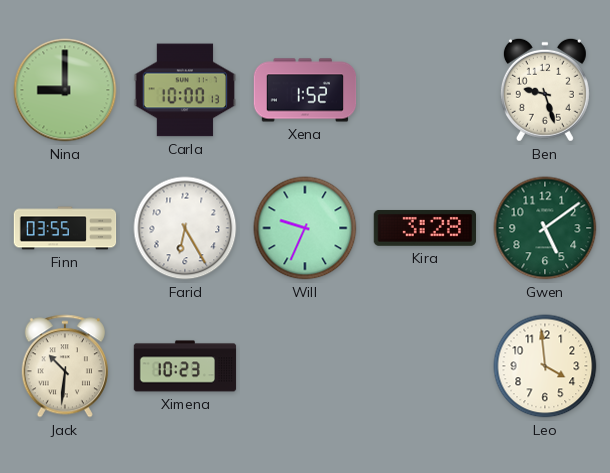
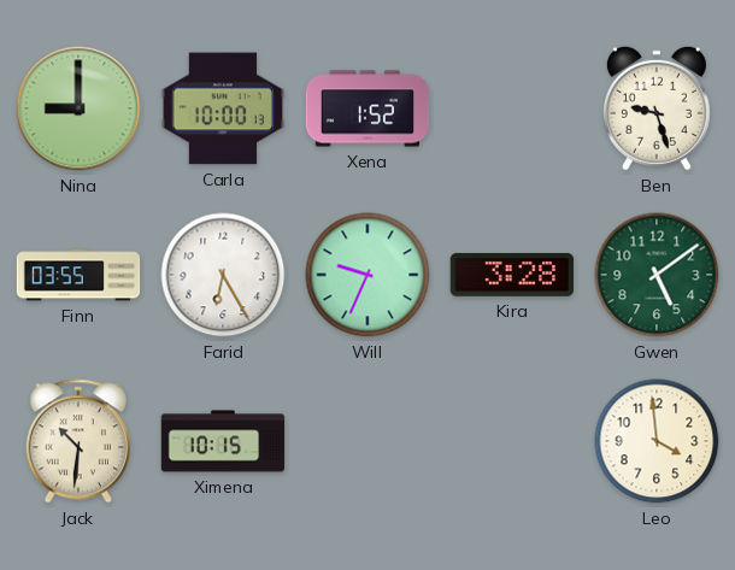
Ximena: 10:23 -> 10:15 (223, 441)
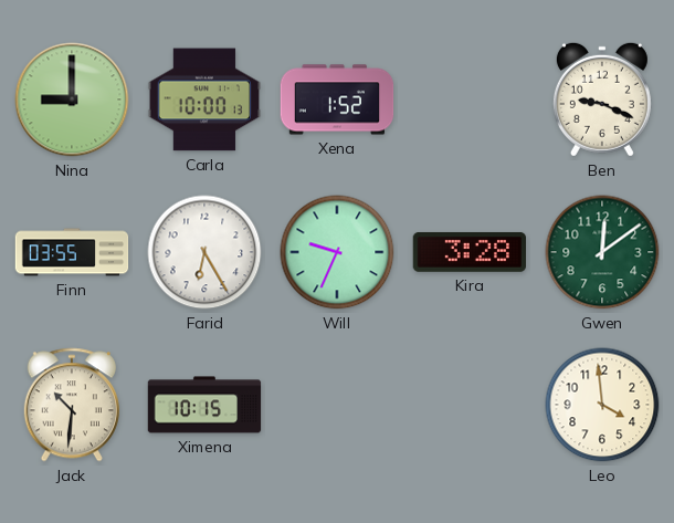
Ben: 9:27 -> 9:19 (602, 100)
Gwen: 5:09 -> 12:09 (602, 252)
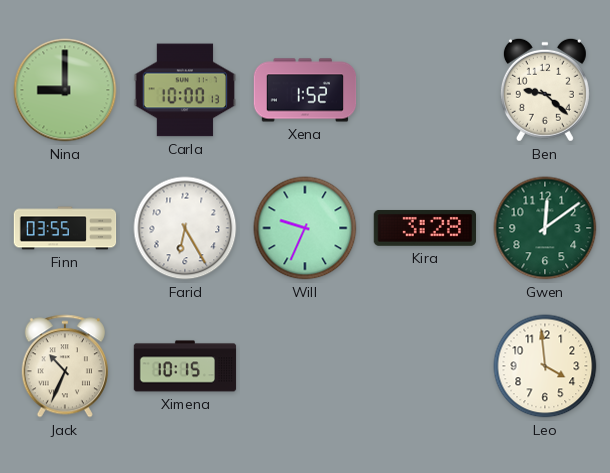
Ben: 9:19 -> 9:22 (545, 90)
Jack: 10:31 -> 10:34 (65, 366)
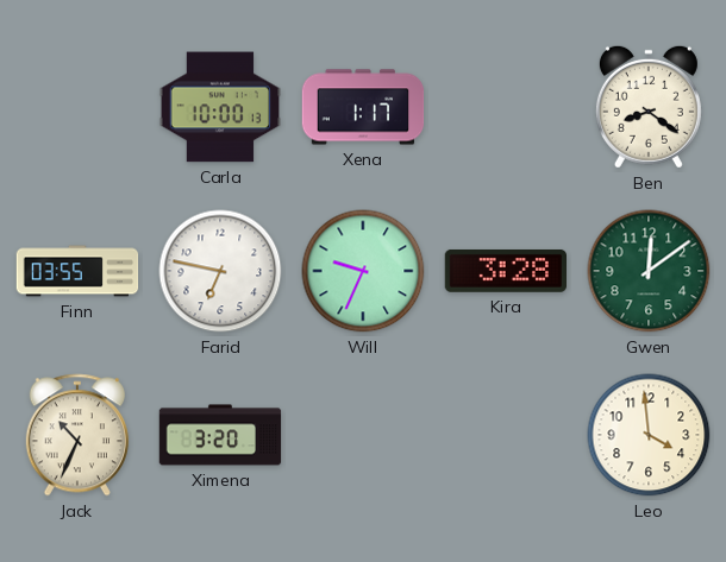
Nina: 9:00 -> none (65, 90)
Xena: 1:52 -> 1:17 (363, 107)
Ben: 9:22 -> 8:21 (649, 107)
Farid: 6:25 -> 6:47 (220, 271)
Ximena: 10:15 -> 3:20 (220, 435)
